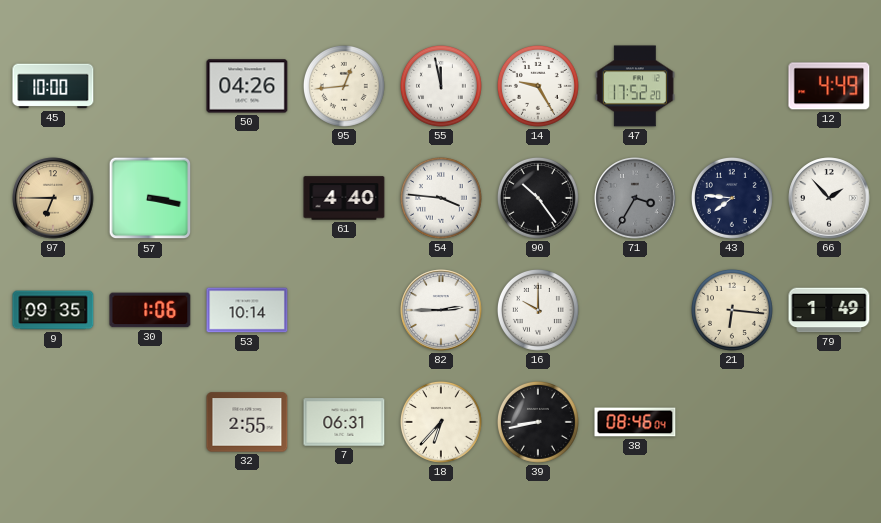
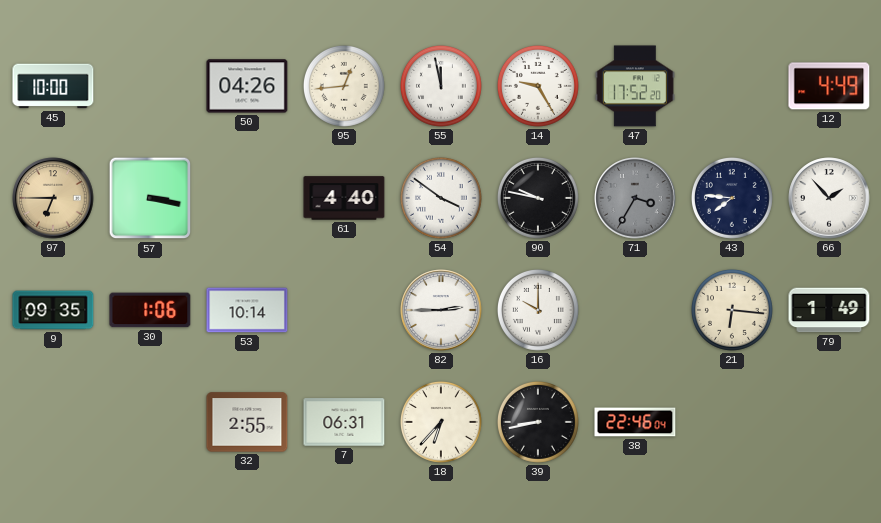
54: 3:46 -> 3:51 (441, 198)
90: 10:24 -> 9:47 (538, 198)
38: 08:46 -> 22:46 (635, 422)
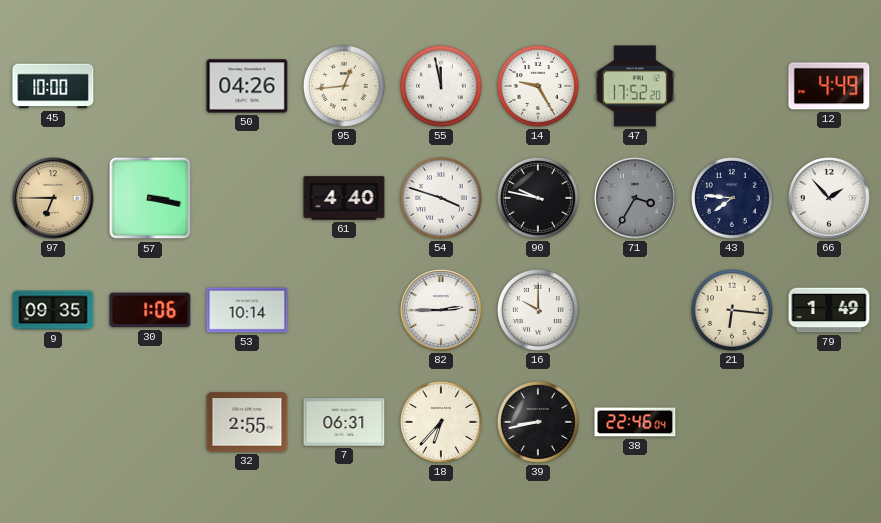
54: 3:51 -> 3:48 (441, 198)
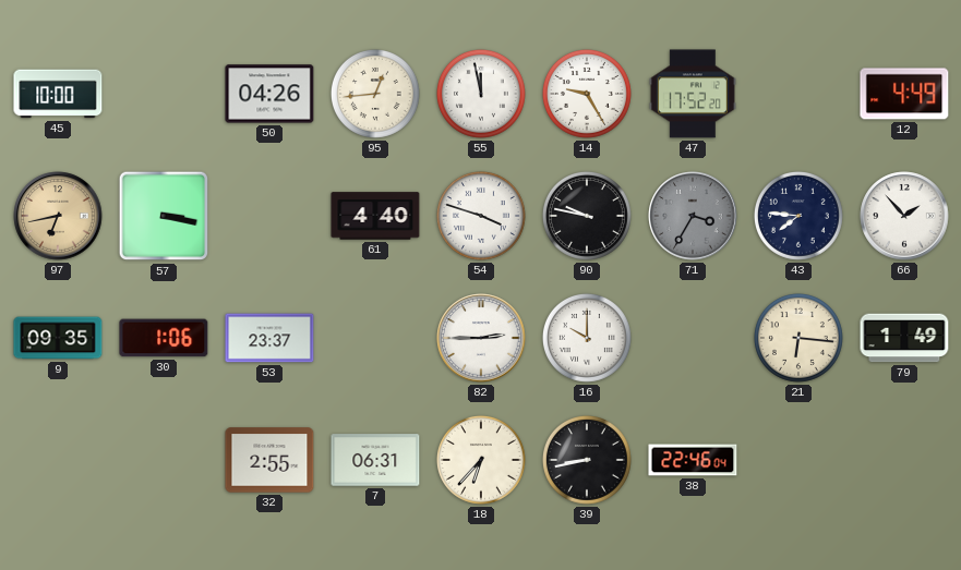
97: 6:45 -> 6:43 (58, 216)
53: 10:14 -> 23:37 (269, 338)
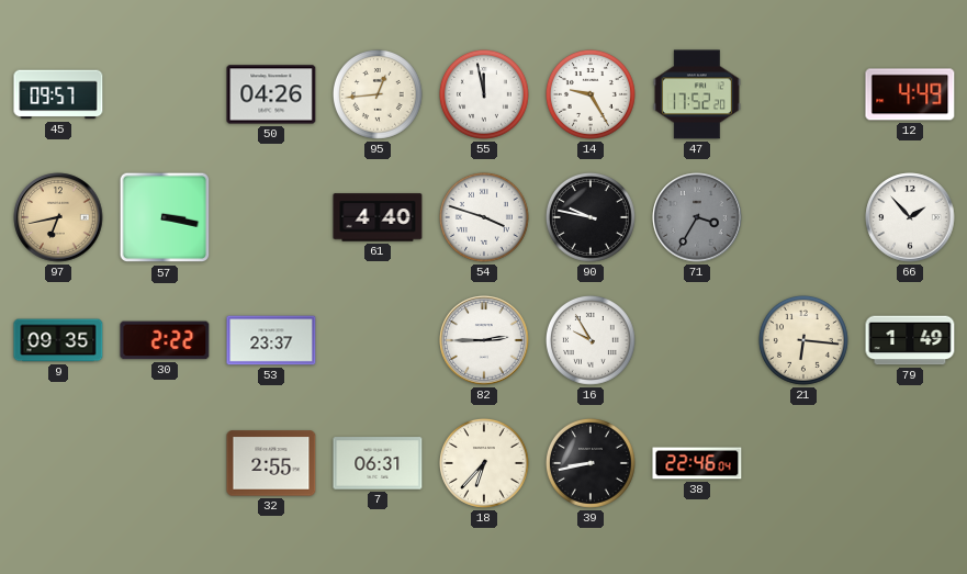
45: 10:00 -> 09:57 (58, 94)
43: 7:46 -> none (798, 216)
30: 1:06 -> 2:22 (165, 340)
16: 10:00 -> 9:55 (591, 340)
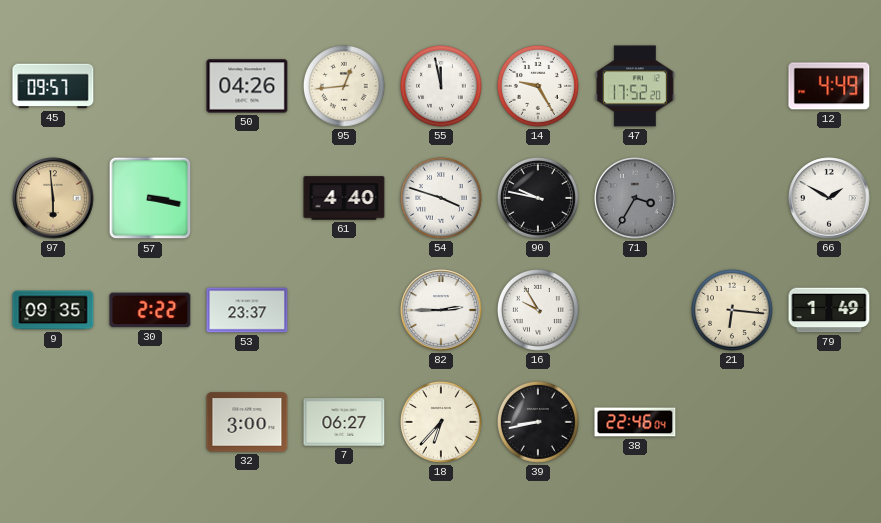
97: 6:43 -> 5:59 (53, 198)
66: 1:53 -> 1:50 (829, 198)
32: 2:55 -> 3:00 (247, 422)
7: 06:31 -> 06:27 (344, 422)
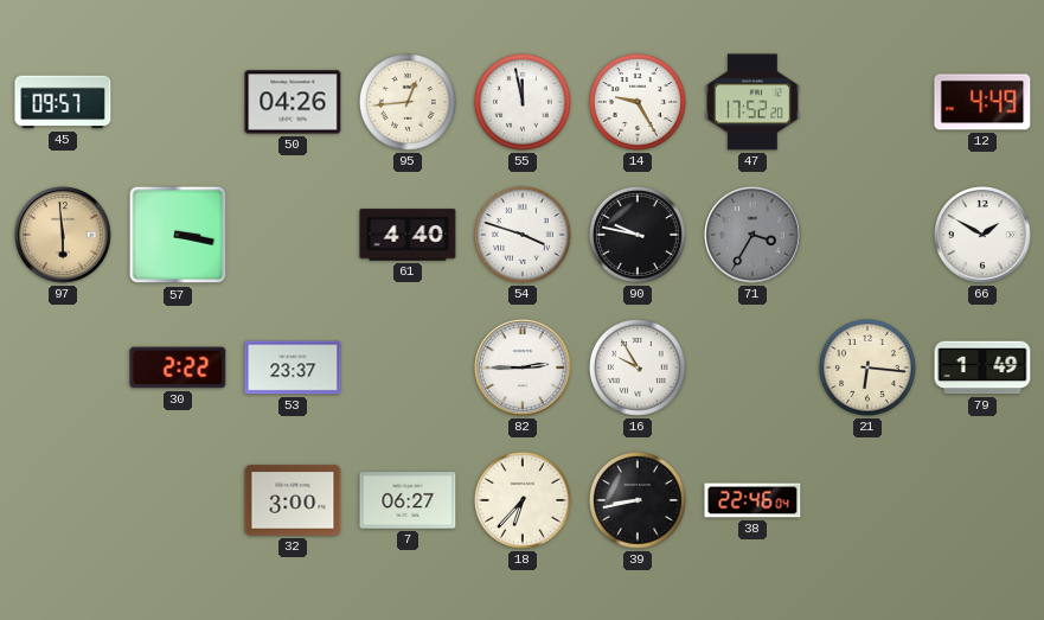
9: 09:35 -> none (53, 310)
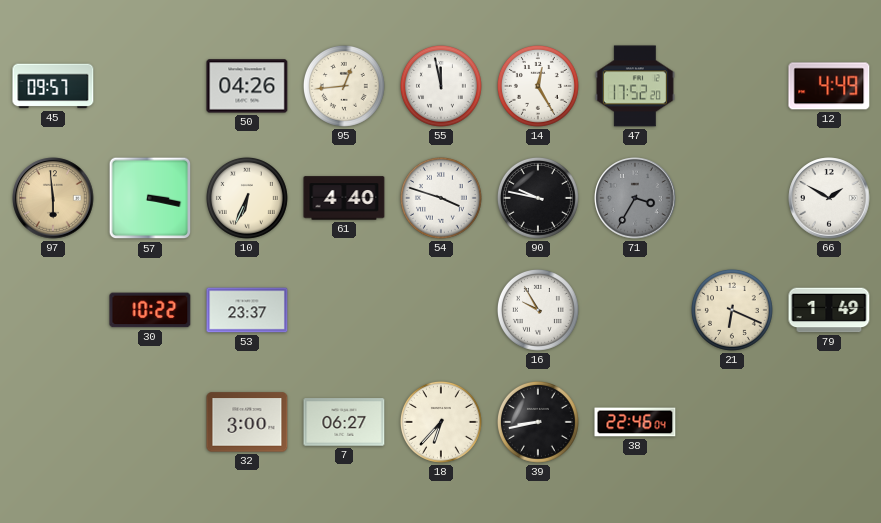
14: 9:25 -> 12:25 (538, 86)
10: none -> 6:34 (247, 198)
30: 2:22 -> 10:22 (150, 310)
82: 2:45 -> none (523, 367)
21: 6:16 -> 6:19 (732, 310)
